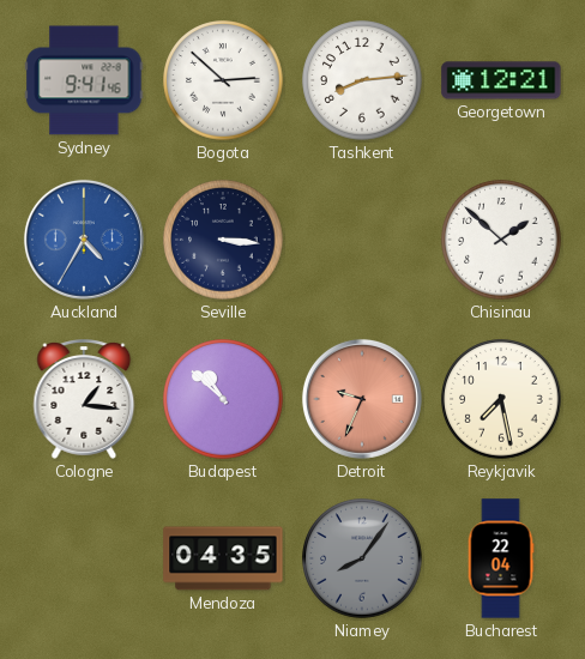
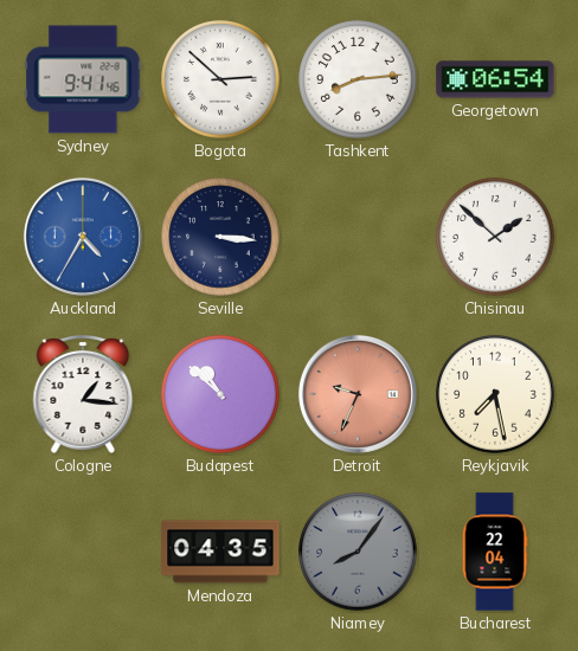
Georgetown: 12:21 -> 06:54 (495, 79)
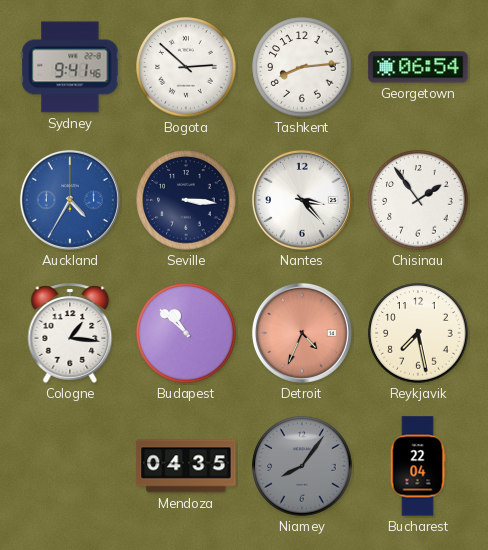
Nantes: none -> 3:23 (302, 200)
Chisinau: 1:52 -> 1:54 (418, 200)
Detroit: 9:34 -> 4:34 (302, 333)
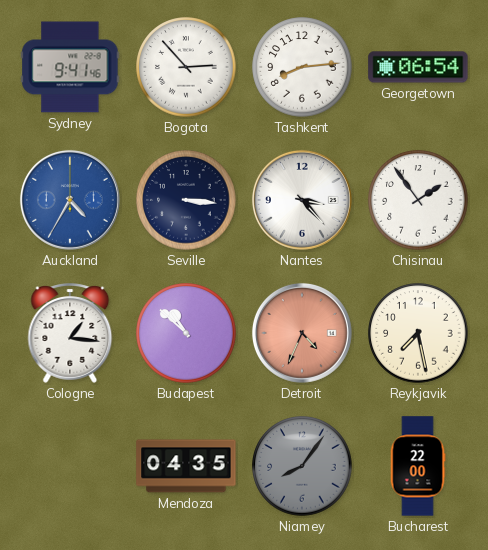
Bogota: 2:52 -> 2:53 (186, 67)
Bucharest: 22:04 -> 22:00 (418, 466)
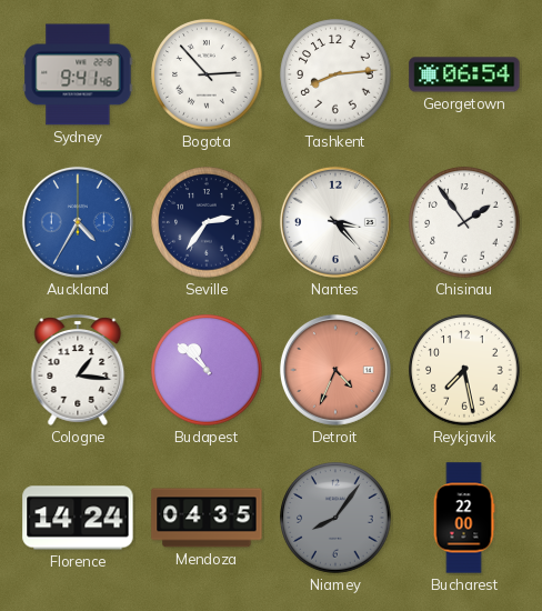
Seville: 3:16 -> 2:36 (207, 222)
Florence: none -> 14:24 (78, 518)
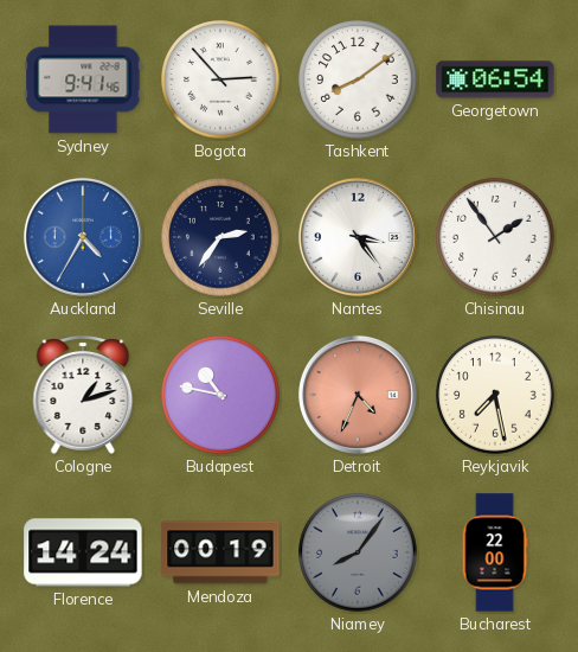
Tashkent: 8:14 -> 8:09 (358, 79)
Nantes: 3:23 -> 3:24 (358, 237)
Cologne: 1:16 -> 1:12 (83, 395)
Budapest: 10:52 -> 10:47 (220, 395)
Mendoza: 04:35 -> 00:19 (220, 552)
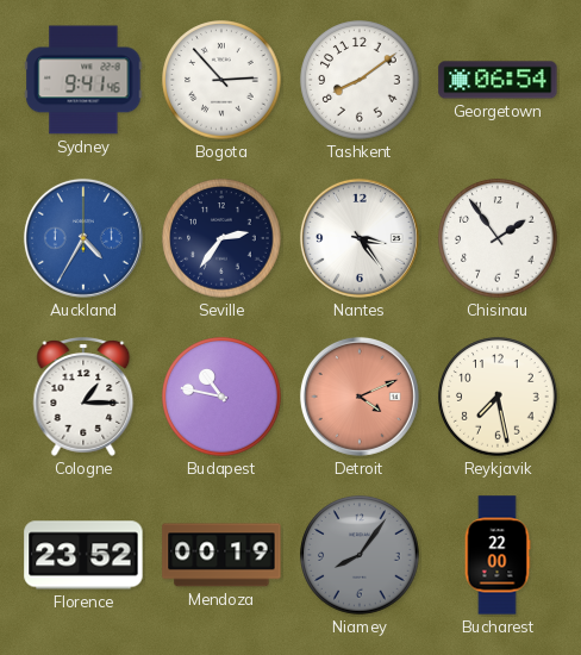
Cologne: 1:12 -> 1:15 (83, 397)
Detroit: 4:34 -> 4:11 (360, 397)
Florence: 14:24 -> 23:52 (83, 555)
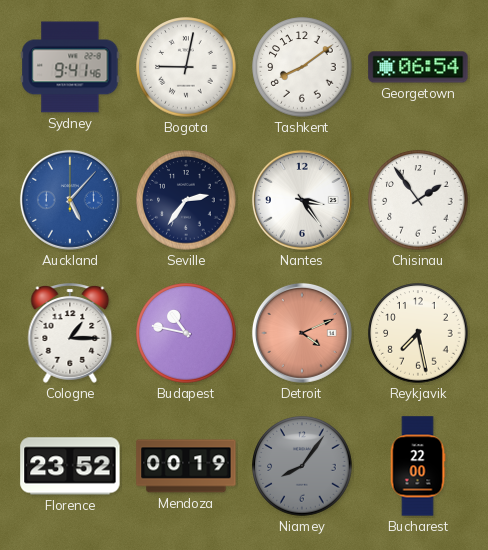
Bogota: 2:53 -> 9:02 (186, 67)
Auckland: 4:35 -> 5:07 (70, 200)
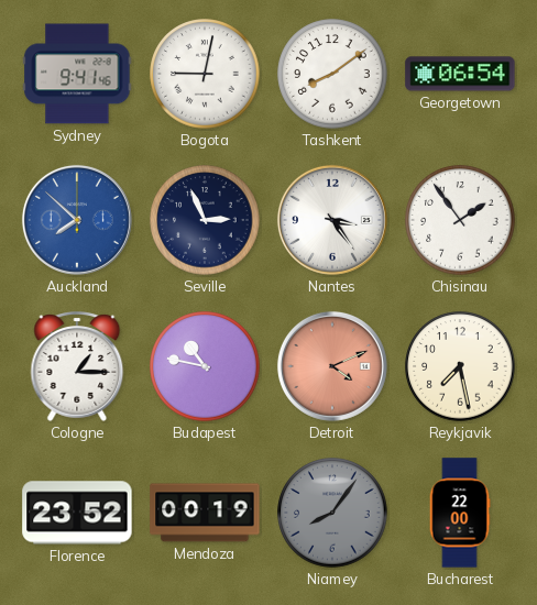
Auckland: 5:07 -> 7:52 (77, 220)
Seville: 2:36 -> 2:56 (205, 220)
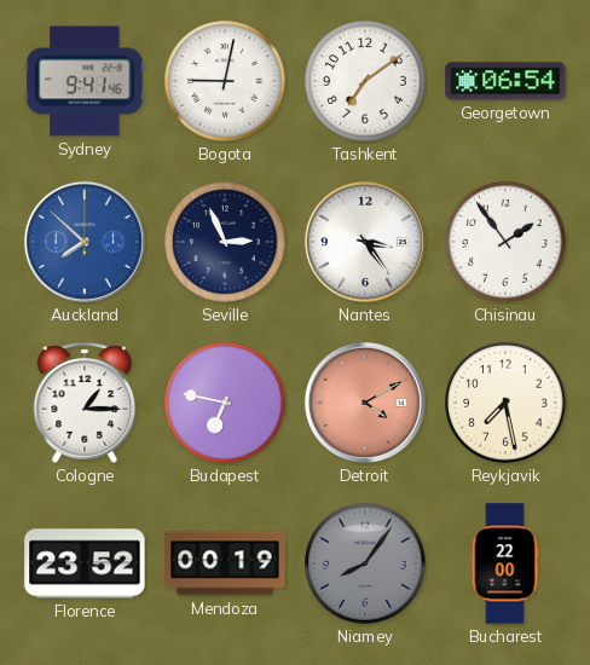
Tashkent: 8:09 -> 7:09 (365, 81)
Budapest: 10:47 -> 6:47 (225, 403)
Detroit: 4:11 -> 4:10 (365, 403)
